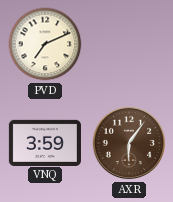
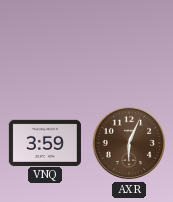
PVD: 7:11 -> none (45, 44)
AXR: 6:06 -> 6:04 (129, 143)
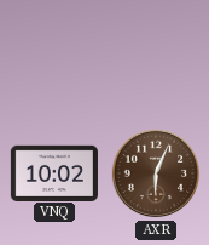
VNQ: 3:59 -> 10:02 (54, 172)
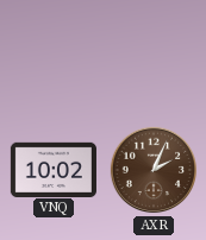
AXR: 6:04 -> 2:04 (154, 170)
